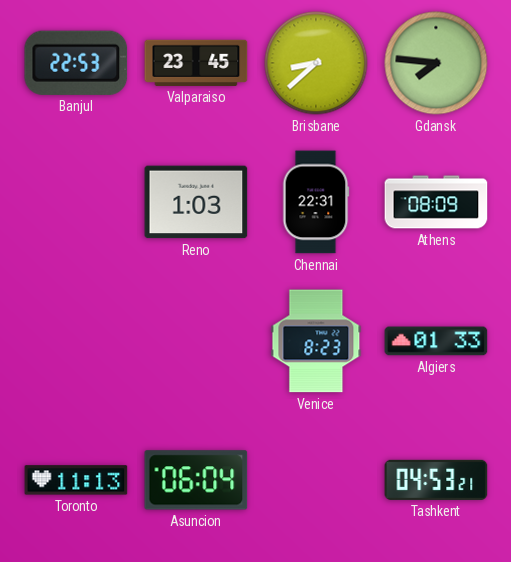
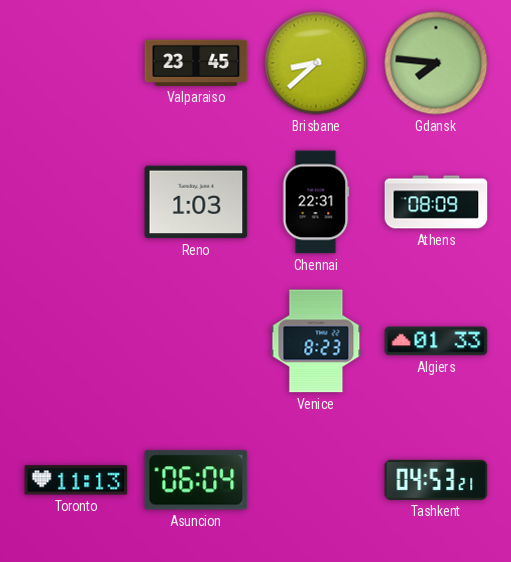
Banjul: 22:53 -> none (76, 63)
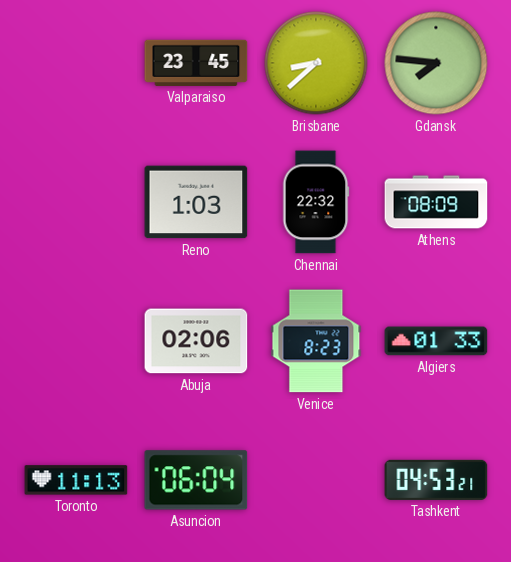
Chennai: 22:31 -> 22:32 (316, 202)
Abuja: none -> 02:06 (196, 341)
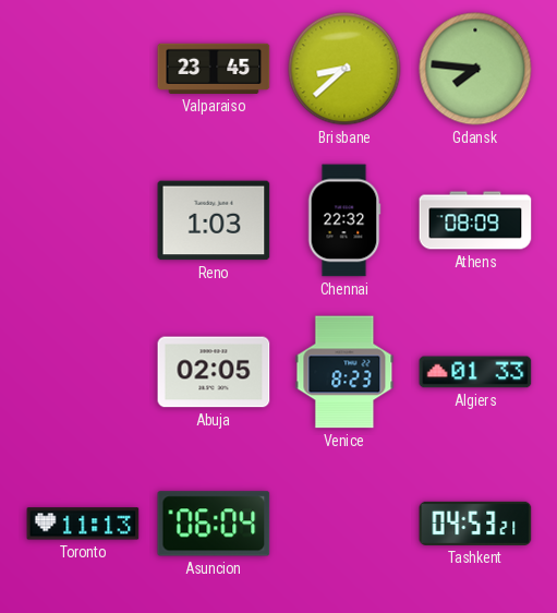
Abuja: 02:06 -> 02:05 (214, 372)
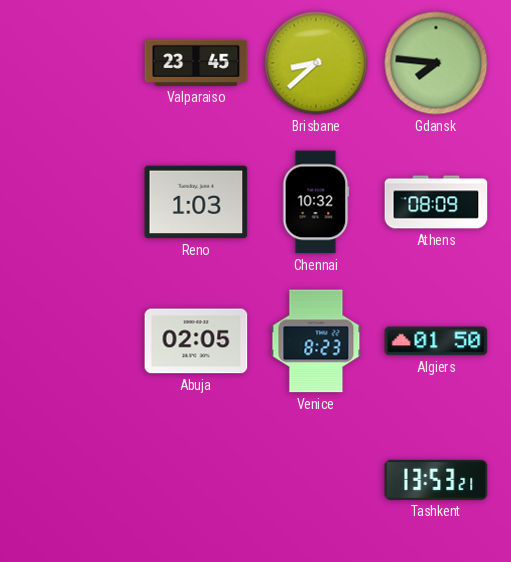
Chennai: 22:32 -> 10:32 (316, 202)
Algiers: 01:33 -> 01:50 (436, 341)
Toronto: 11:13 -> none (83, 524)
Asuncion: 06:04 -> none (214, 524)
Tashkent: 04:53 -> 13:53 (436, 480)
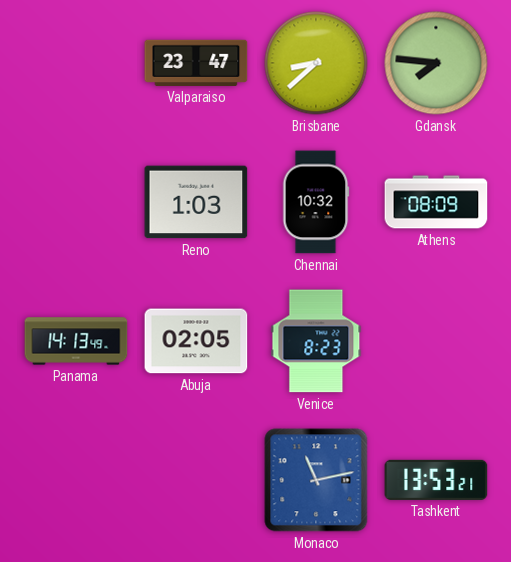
Valparaiso: 23:45 -> 23:47 (196, 63)
Panama: none -> 14:13 (76, 341)
Algiers: 01:50 -> none (436, 341)
Monaco: none -> 11:13 (316, 480)
